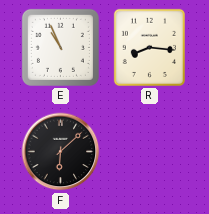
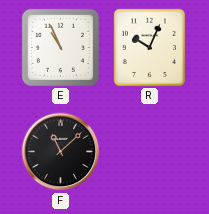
R: 8:16 -> 10:04 (149, 47)
F: 6:08 -> 11:08 (61, 152)
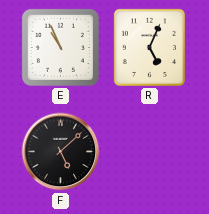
R: 10:04 -> 5:04 (149, 47)
F: 11:08 -> 5:08 (61, 152)
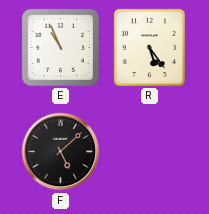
R: 5:04 -> 5:24 (149, 47)
